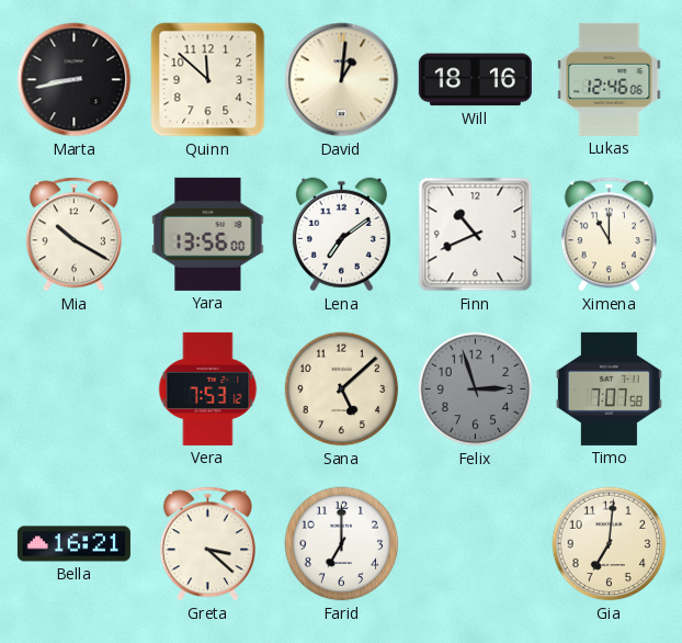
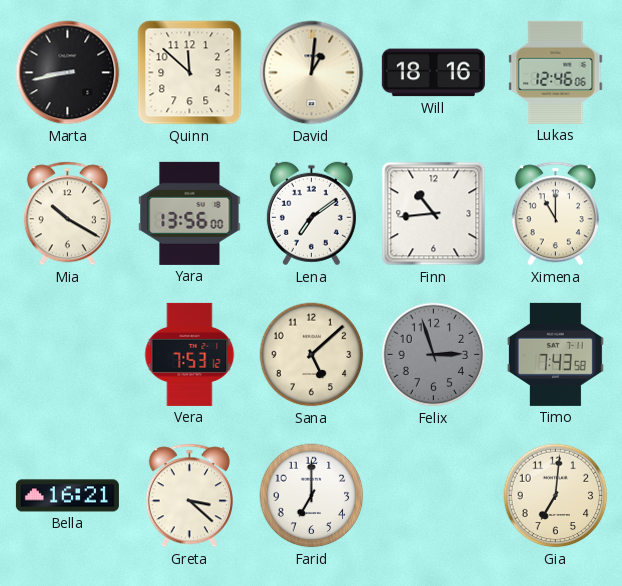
Finn: 10:41 -> 10:44 (434, 214)
Timo: 7:07 -> 7:43 (555, 354)
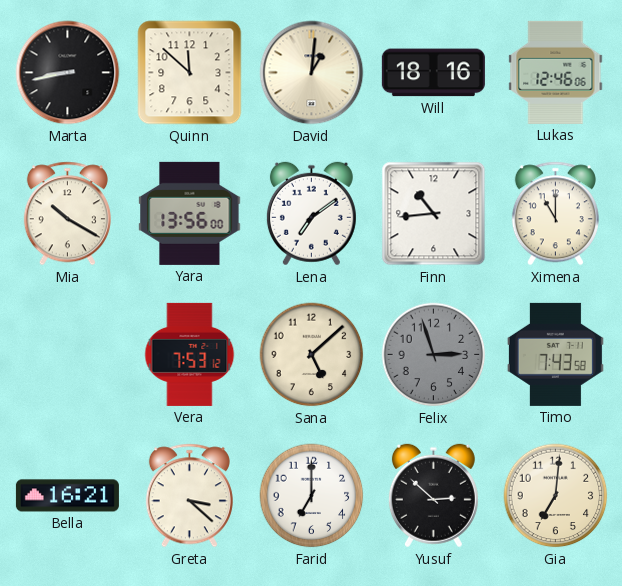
Yusuf: none -> 2:52 (433, 496)
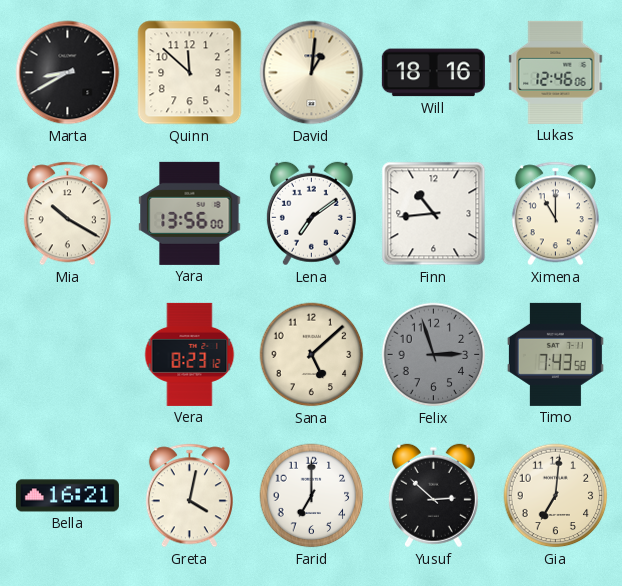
Marta: 8:43 -> 8:40 (68, 73)
Vera: 7:53 -> 8:23 (190, 354)
Greta: 3:22 -> 4:02 (189, 496)
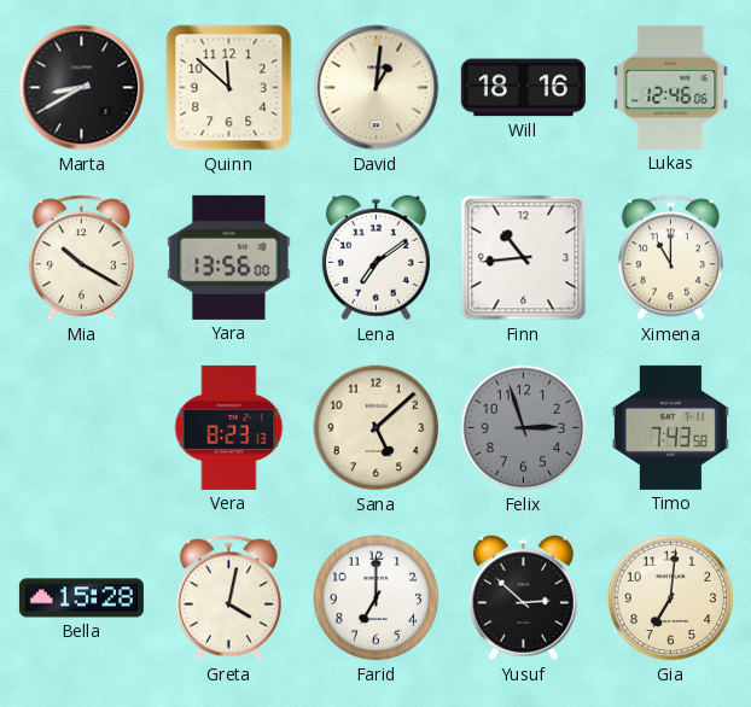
Vera: 8:23:12 -> 8:23:13 (229, 427)
Bella: 16:21 -> 15:28 (81, 598)
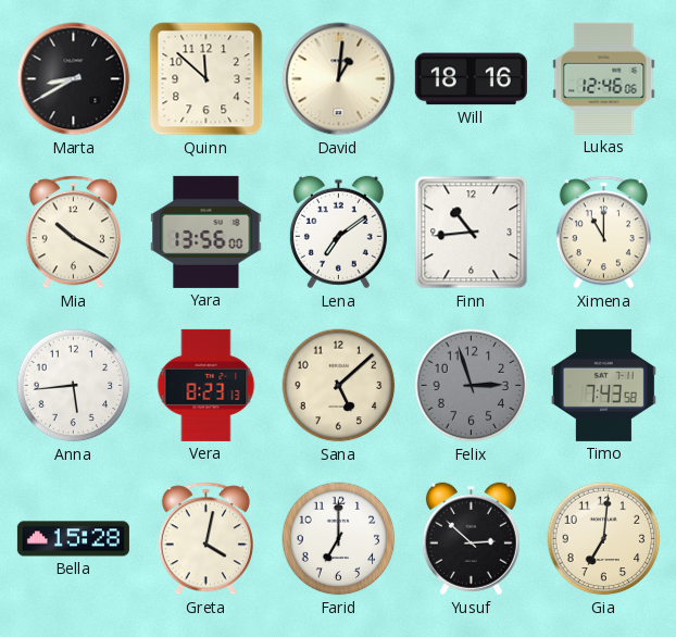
Anna: none -> 5:44 (74, 386)
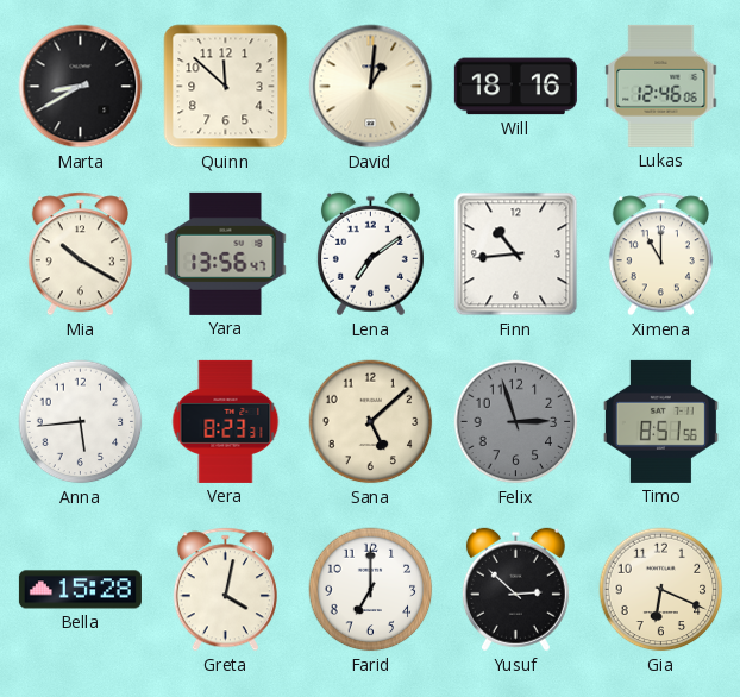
Yara: 13:56:00 -> 13:56:47 (226, 253)
Vera: 8:23:13 -> 8:23:31 (226, 421)
Timo: 7:43 -> 8:51 (660, 421)
Gia: 7:01 -> 6:19 (661, 590)
